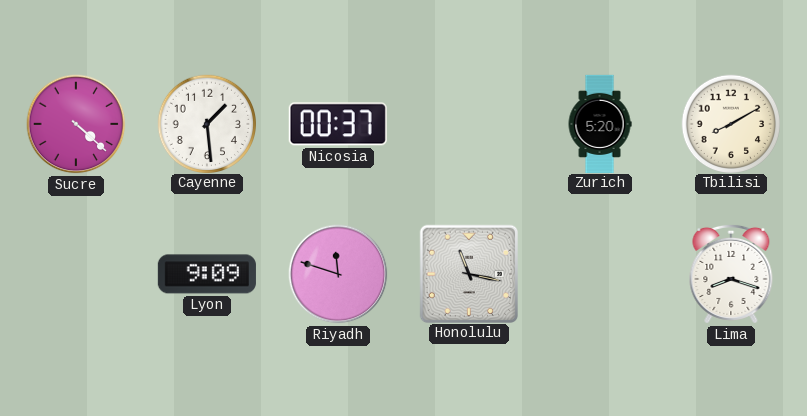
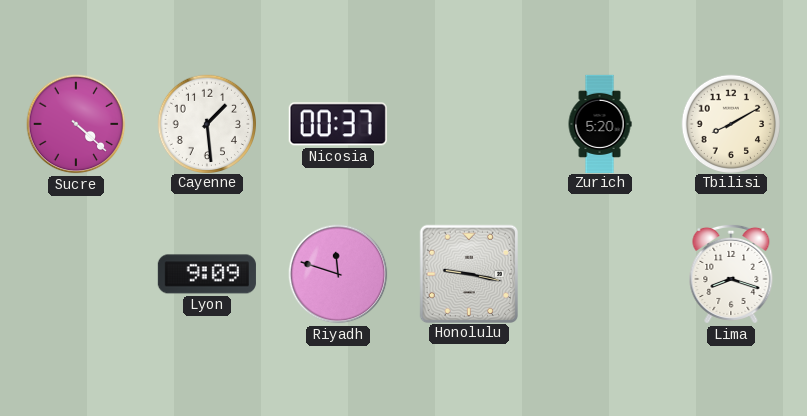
Honolulu: 11:17 -> 9:17 (468, 273)
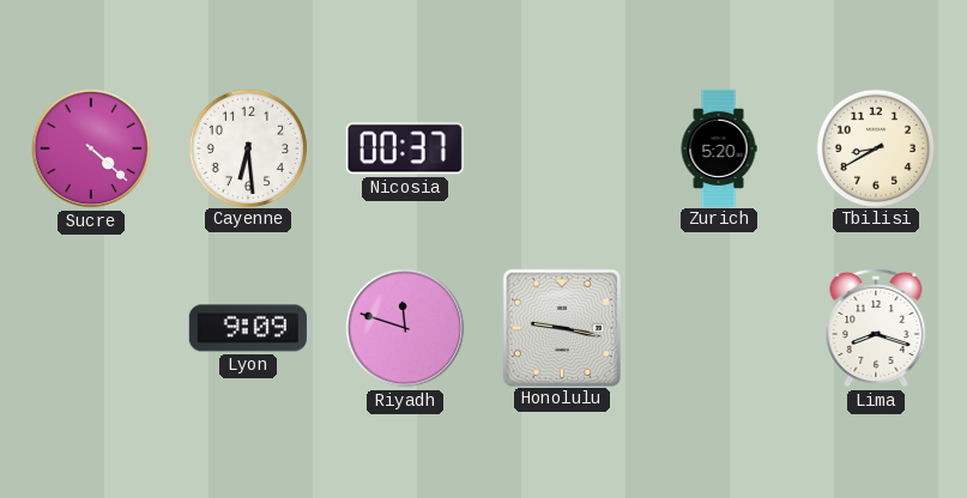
Cayenne: 1:29 -> 6:29 (247, 147)
Tbilisi: 8:10 -> 8:40 (875, 147)
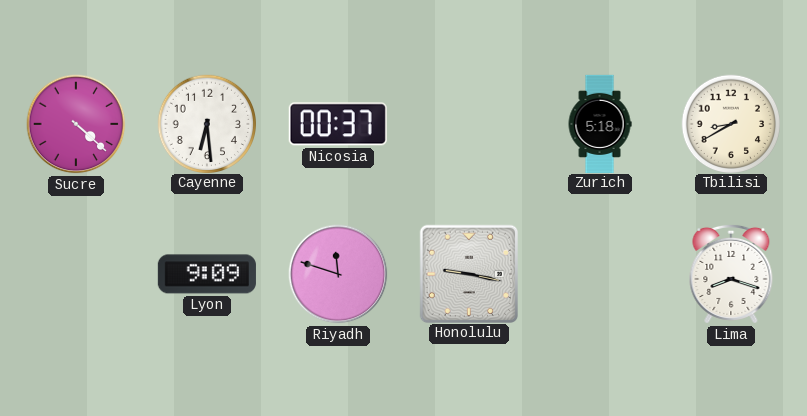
Zurich: 5:20 -> 5:18 (600, 123)
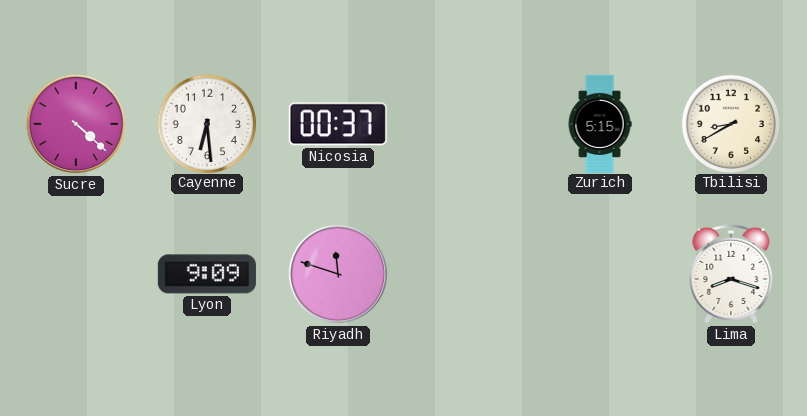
Zurich: 5:18 -> 5:15 (600, 123)
Honolulu: 9:17 -> none (468, 273)
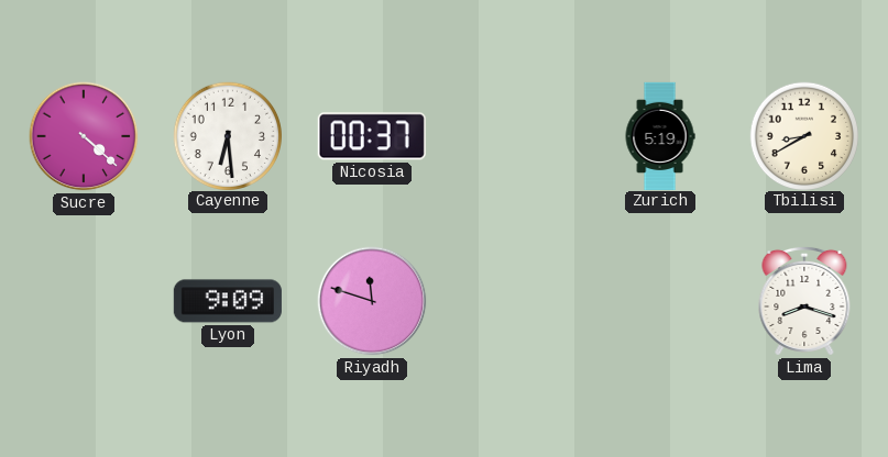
Zurich: 5:15 -> 5:19 (660, 135)
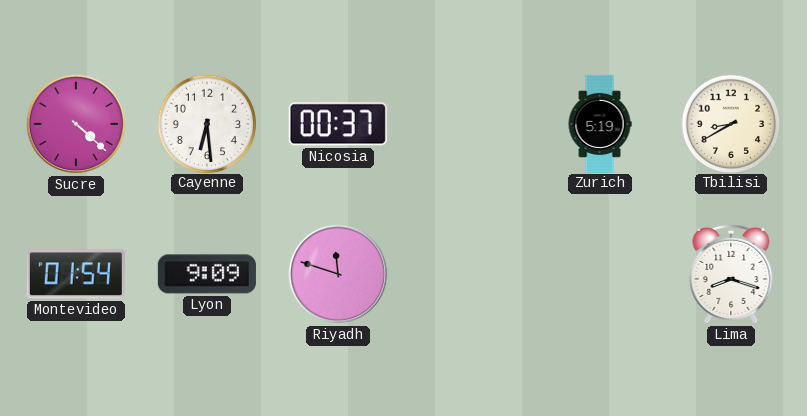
Montevideo: none -> 01:54 (76, 274)
